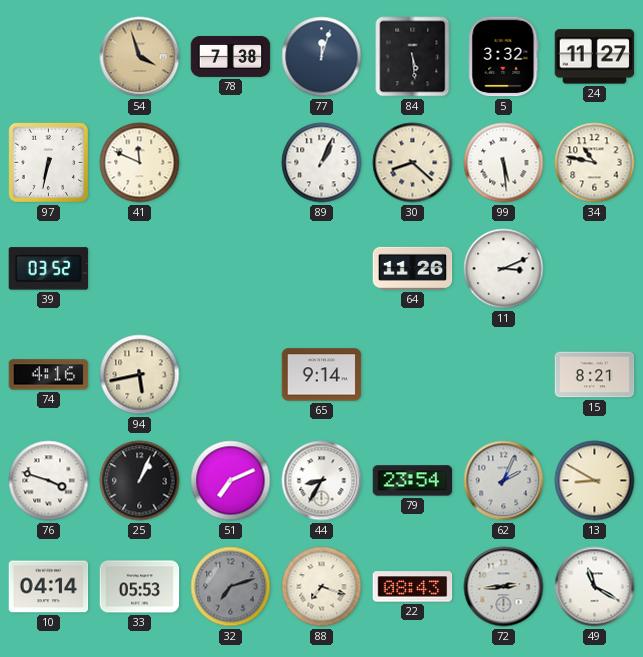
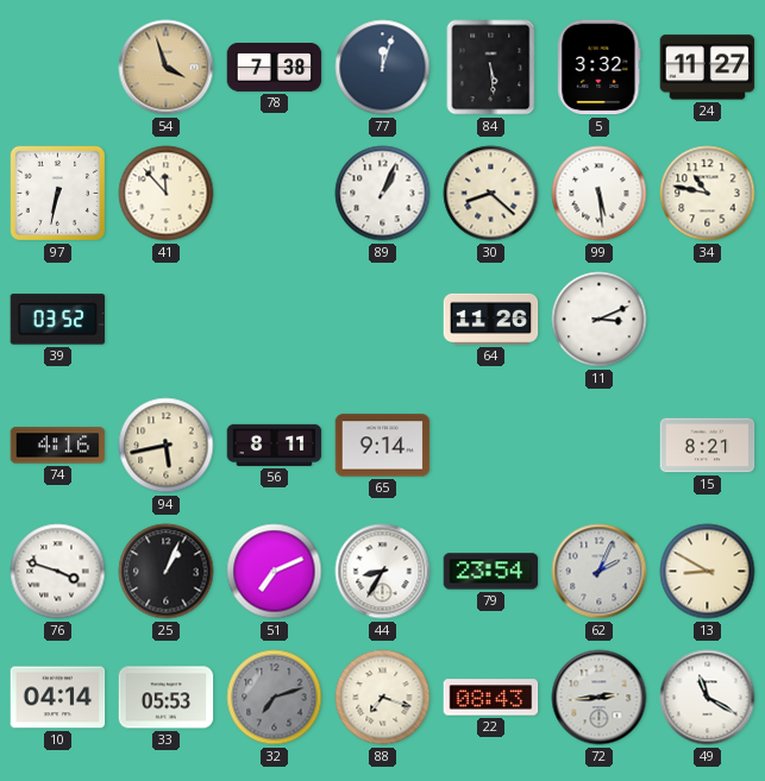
41: 11:49 -> 11:53 (167, 194)
56: none -> 8:11 (275, 445)
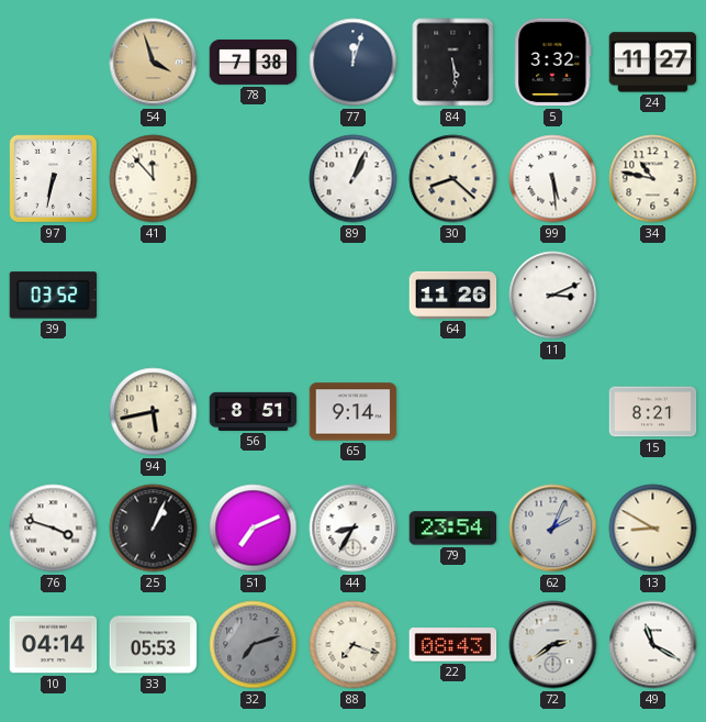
74: 4:16 -> none (58, 446)
56: 8:11 -> 8:51 (254, 411)
72: 2:44 -> 2:39 (553, 645)
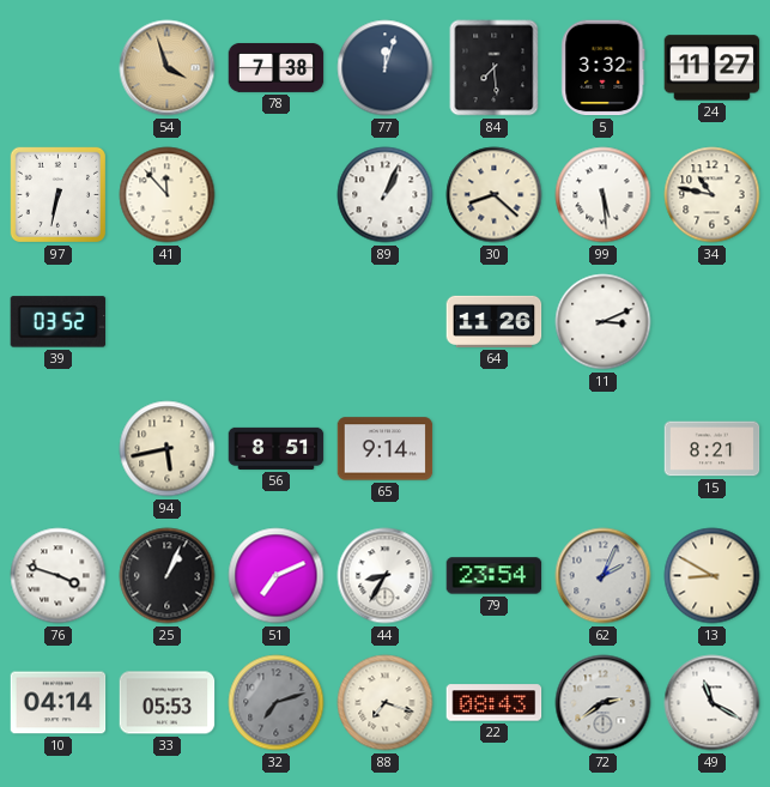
84: 5:29 -> 7:29 (495, 68)
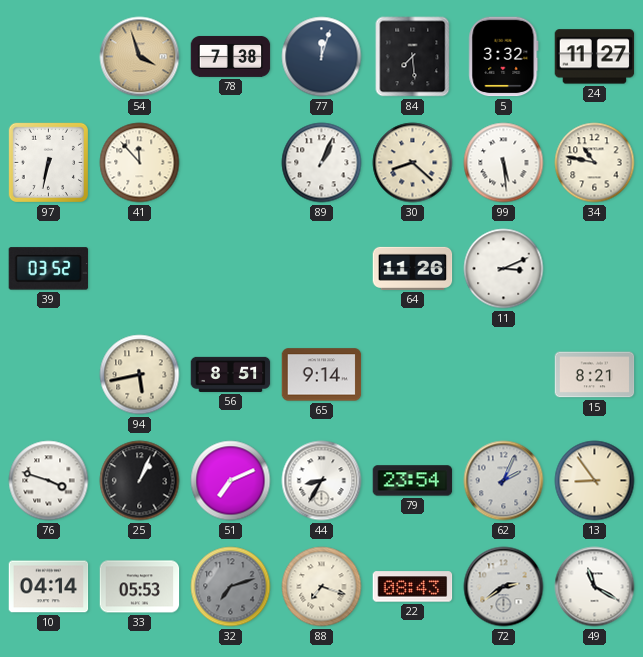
13: 8:50 -> 8:54 (595, 481)
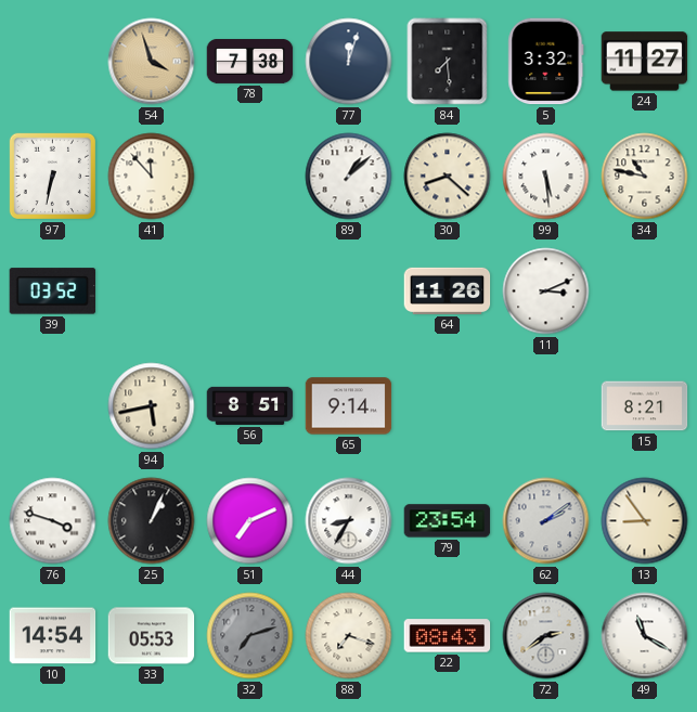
89: 1:04 -> 1:08 (349, 177)
62: 2:04 -> 2:09 (546, 521)
10: 04:14 -> 14:54 (53, 636)
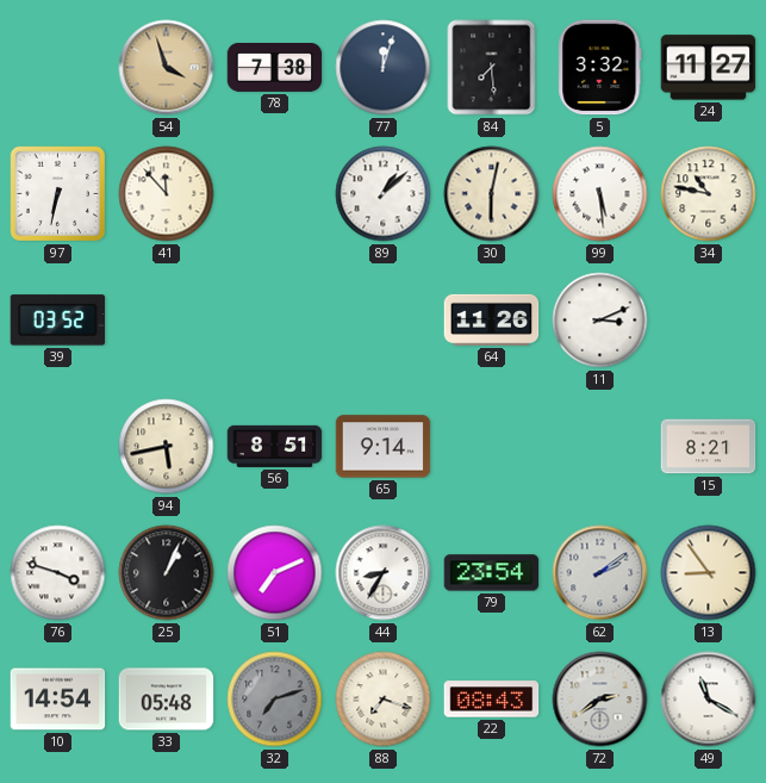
30: 8:22 -> 6:02 (492, 194)
33: 05:53 -> 05:48 (167, 700)
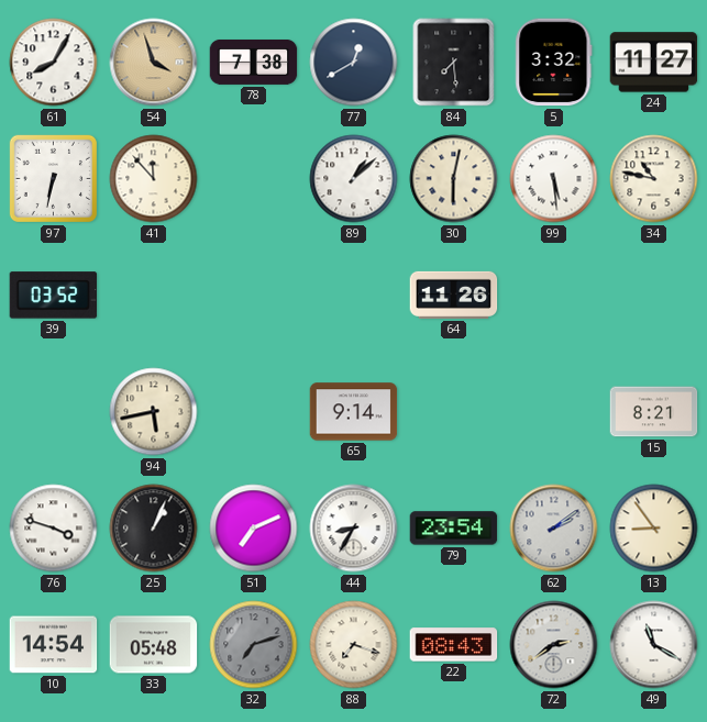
61: none -> 8:05 (54, 63)
77: 12:03 -> 12:40 (354, 63)
11: 3:11 -> none (600, 321)
56: 8:51 -> none (275, 446)
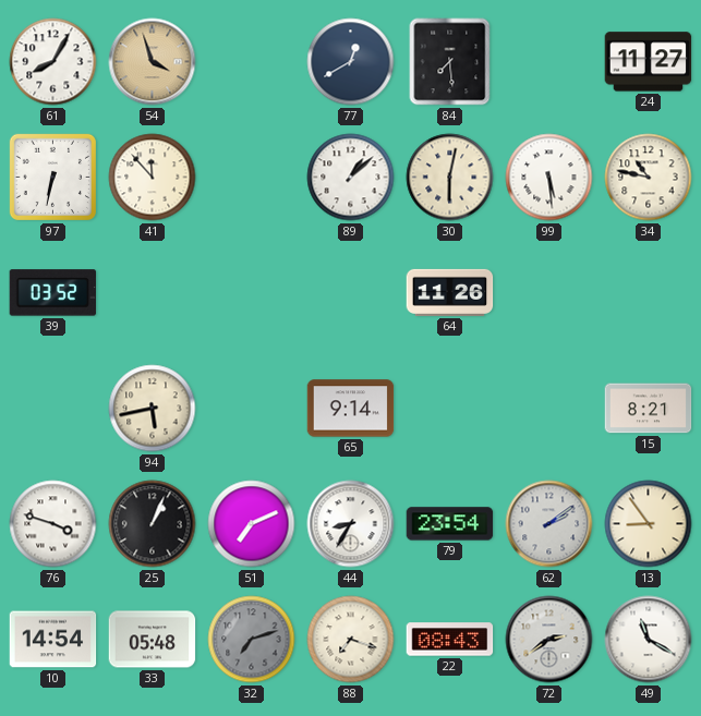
78: 7:38 -> none (254, 62)
5: 3:32 -> none (554, 63)
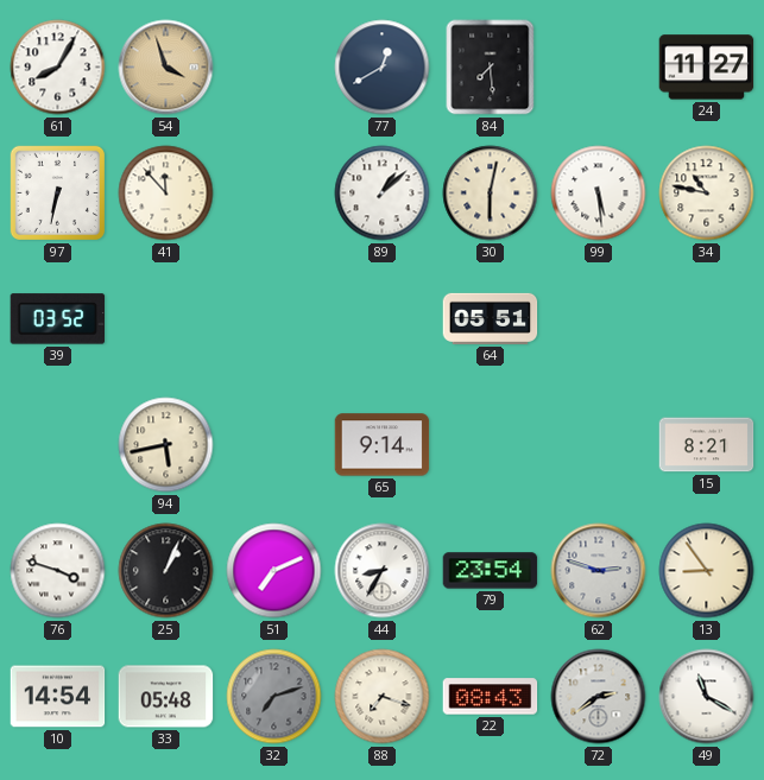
64: 11:26 -> 05:51 (491, 318)
62: 2:09 -> 2:48 (599, 571)
